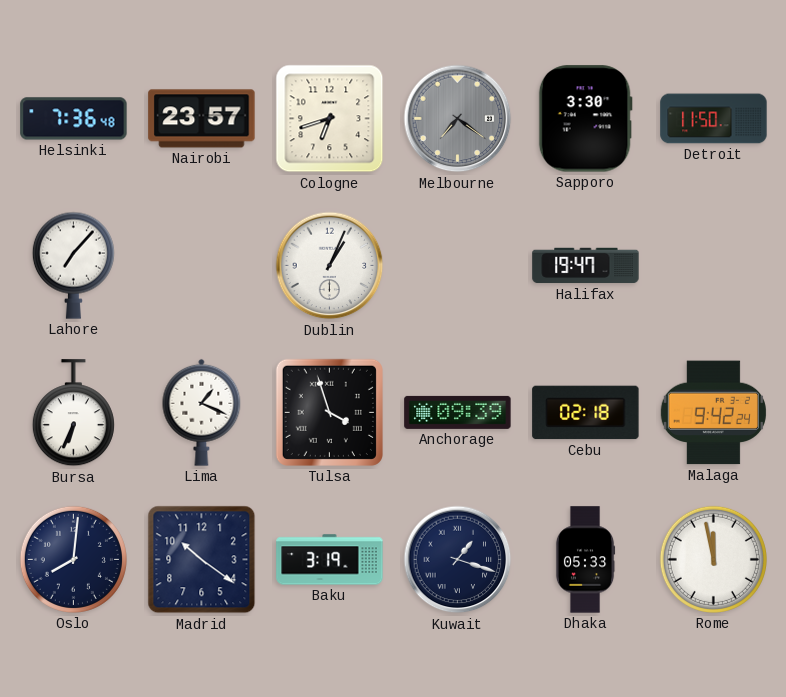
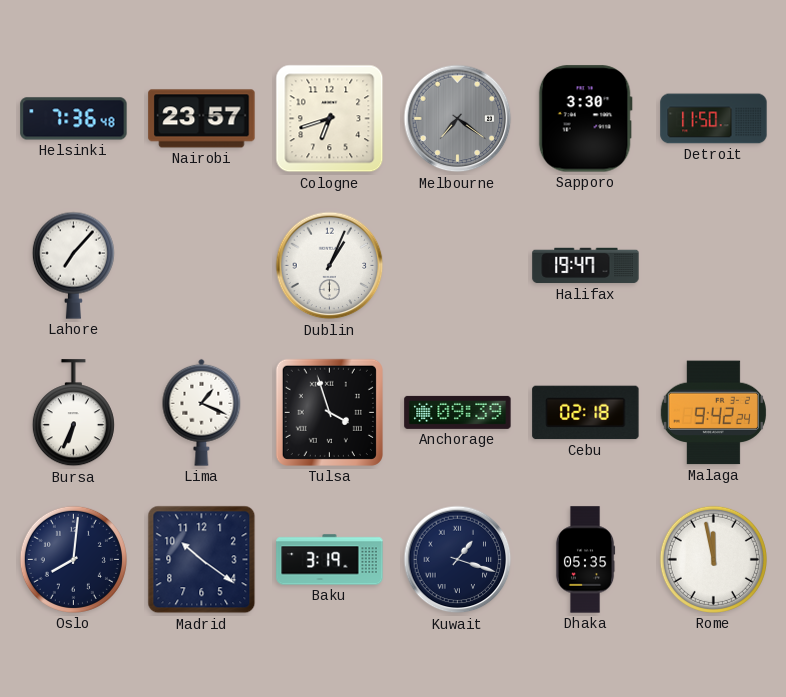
Dhaka: 05:33 -> 05:35 (585, 560)
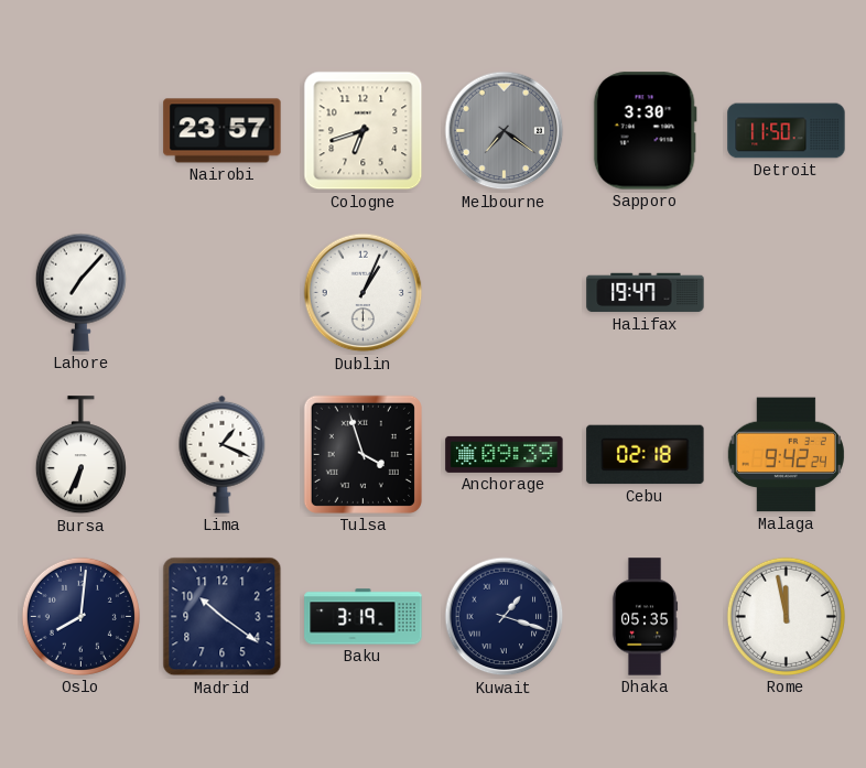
Helsinki: 7:36 -> none (74, 119)
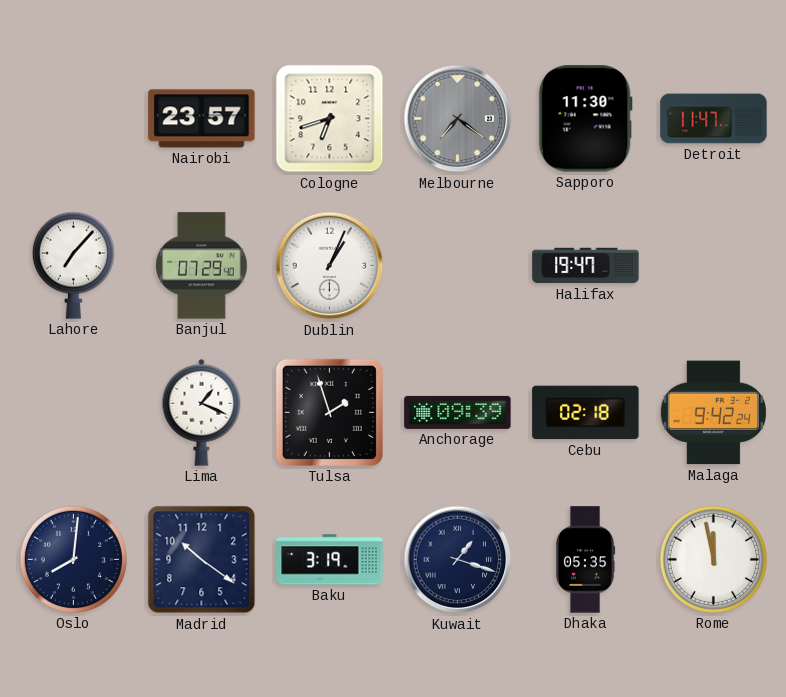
Sapporo: 3:30 -> 11:30 (585, 119)
Detroit: 11:50 -> 11:47 (714, 119)
Banjul: none -> 07:29 (202, 266)
Bursa: 6:34 -> none (80, 455)
Tulsa: 3:57 -> 1:57 (329, 412)
